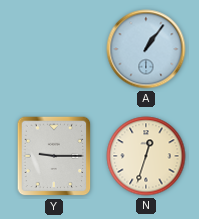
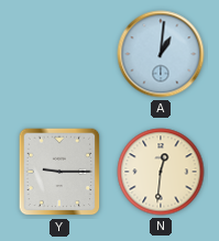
A: 1:06 -> 1:01 (161, 54)
N: 12:33 -> 12:31 (161, 172)
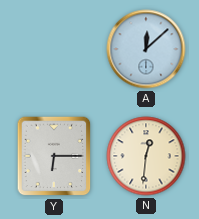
A: 1:01 -> 12:08 (146, 49)
Y: 9:15 -> 6:15 (54, 156)
